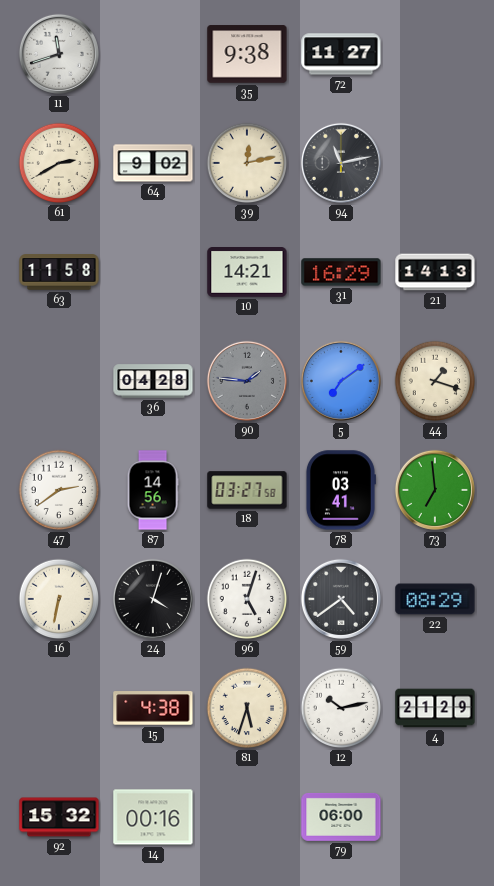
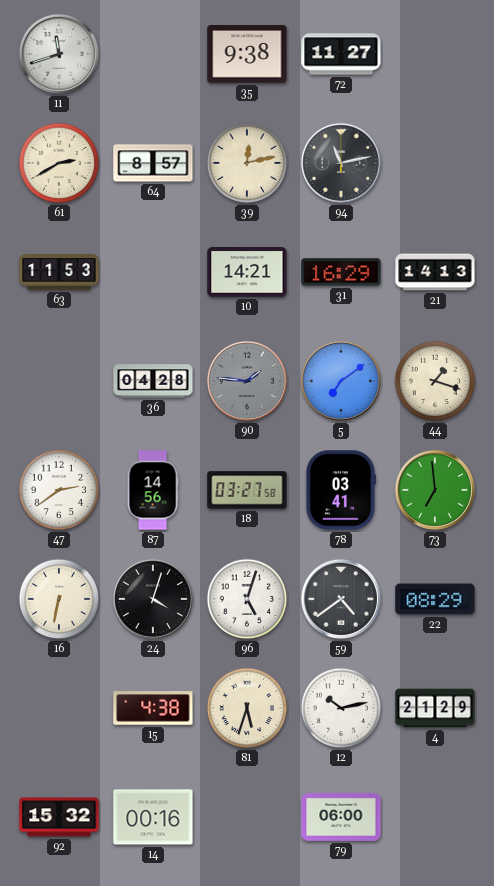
64: 9:02 -> 8:57 (153, 163)
63: 11:58 -> 11:53 (59, 272)
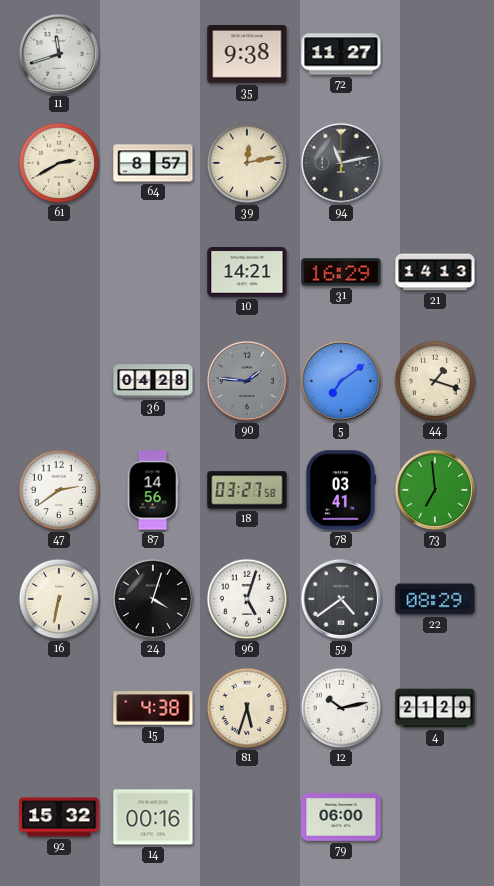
63: 11:53 -> none (59, 272)
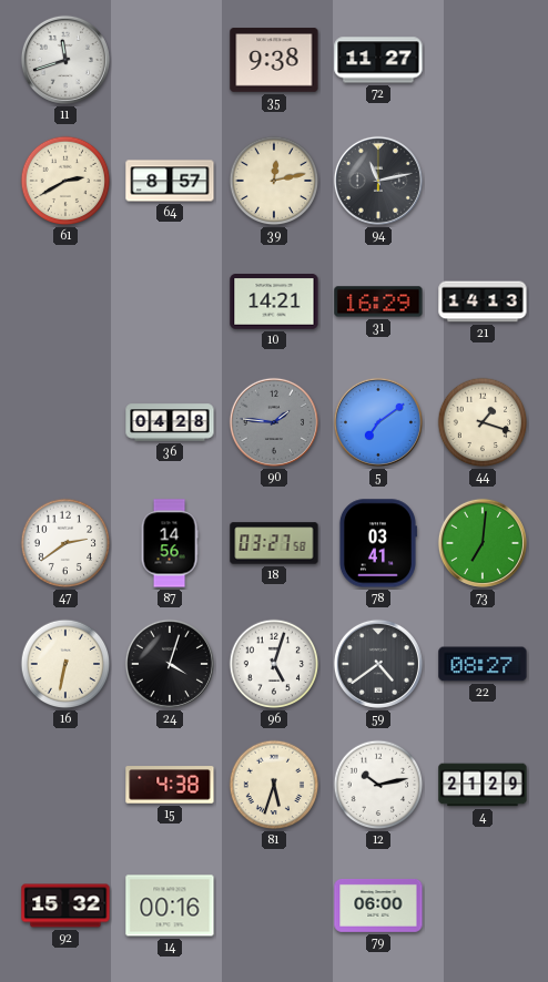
73: 6:59 -> 7:01 (483, 543)
22: 08:29 -> 08:27 (483, 664)
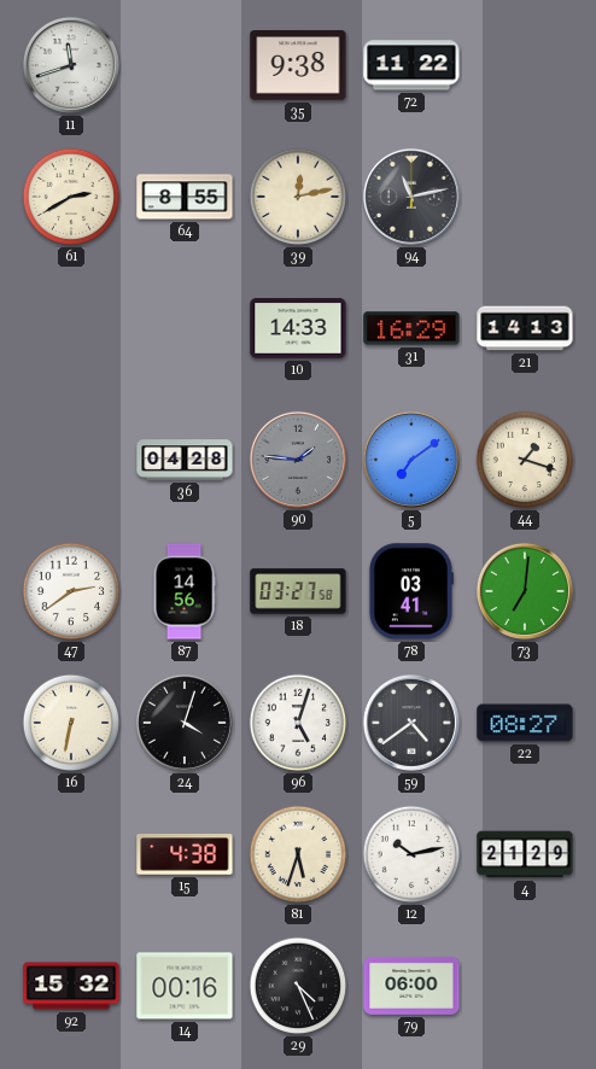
72: 11:27 -> 11:22 (411, 65)
64: 8:57 -> 8:55 (185, 197)
10: 14:21 -> 14:33 (298, 329)
29: none -> 4:26 (298, 986)
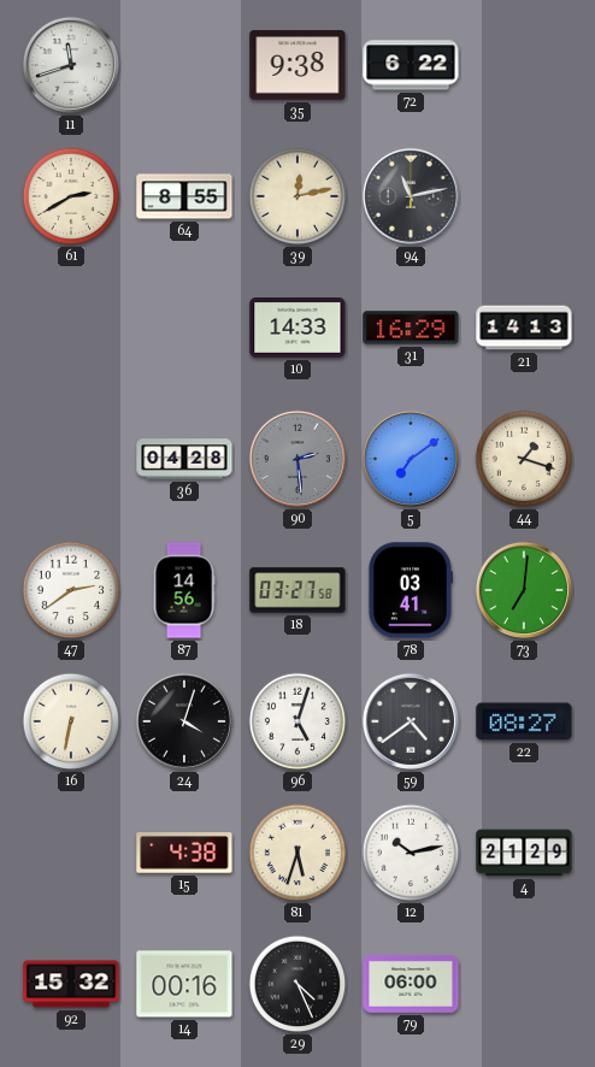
72: 11:22 -> 6:22 (411, 65)
90: 1:46 -> 2:29 (297, 459)
